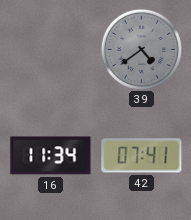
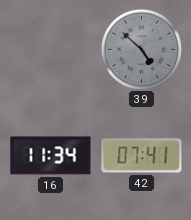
39: 4:39 -> 4:52 (141, 49)
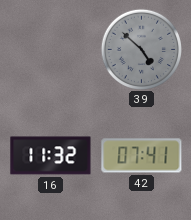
16: 11:34 -> 11:32 (51, 156)
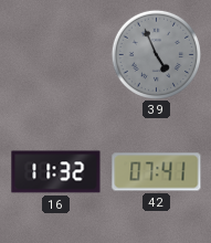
39: 4:52 -> 4:56 (156, 54)
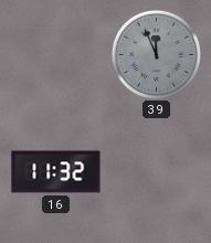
39: 4:56 -> 11:56 (156, 54)
42: 07:41 -> none (157, 172)
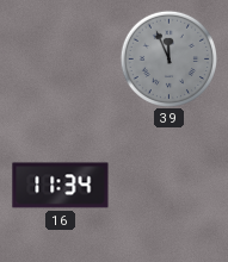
16: 11:32 -> 11:34 (61, 186)
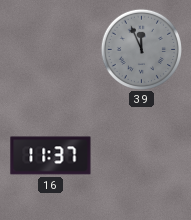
16: 11:34 -> 11:37 (51, 156)
